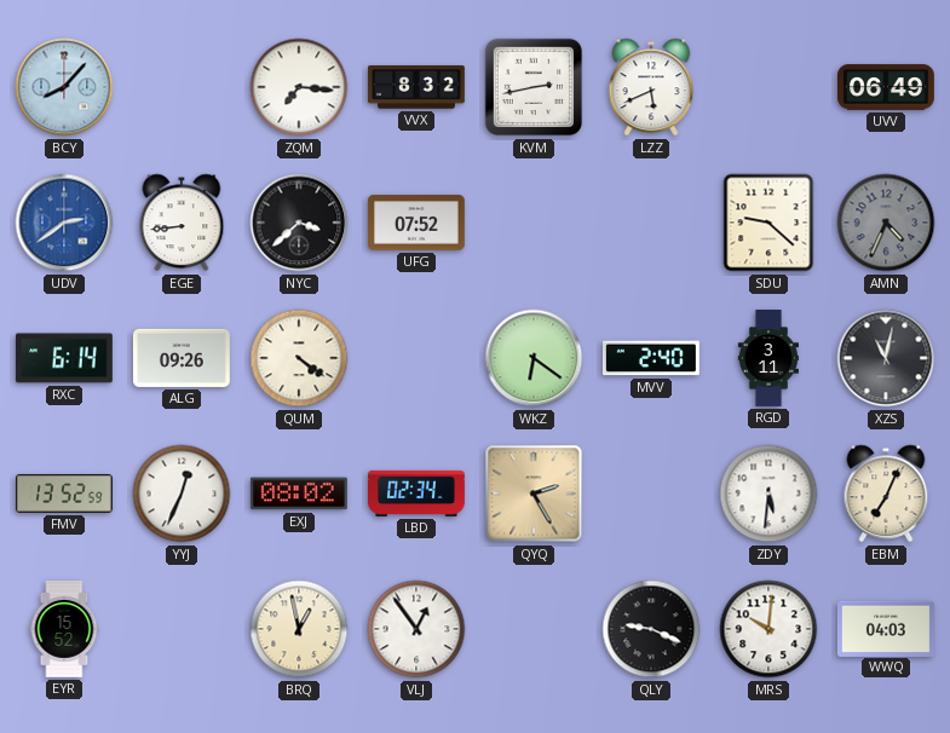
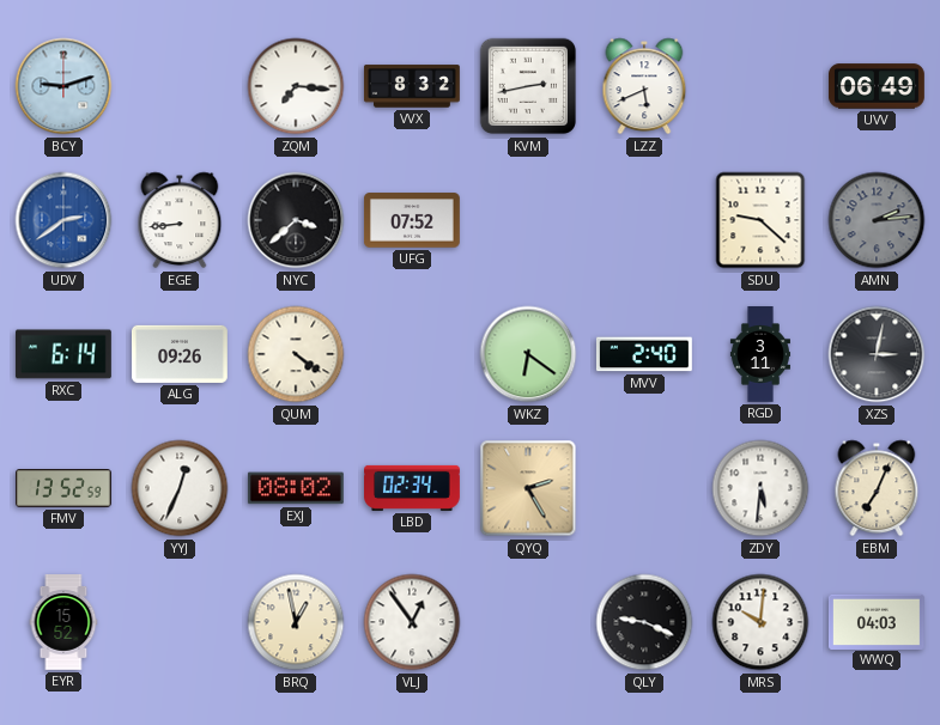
BCY: 8:07 -> 9:12 (63, 86)
AMN: 4:34 -> 2:14 (877, 220)
XZS: 11:02 -> 3:02 (877, 354)
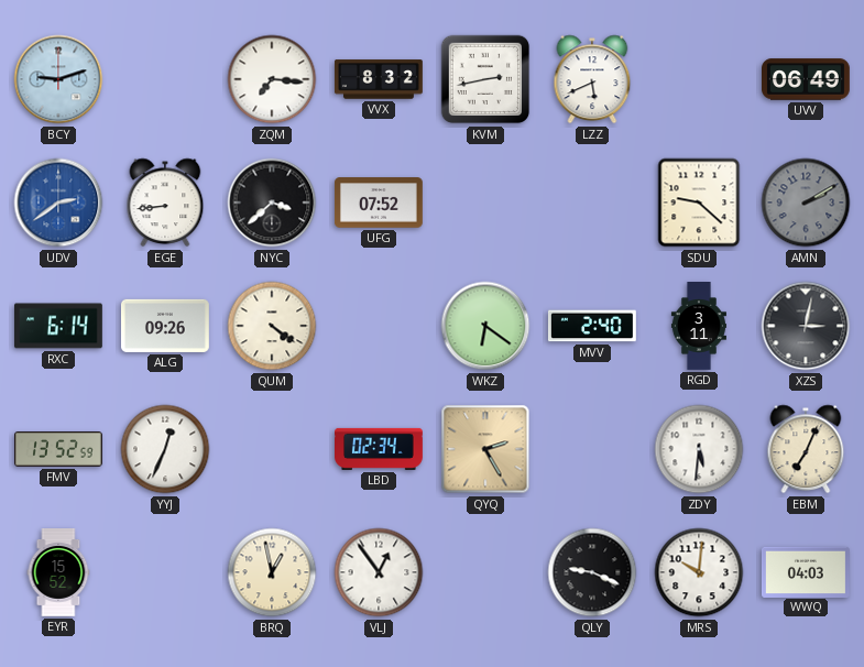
AMN: 2:14 -> 2:10 (806, 203)
EXJ: 08:02 -> none (296, 488)
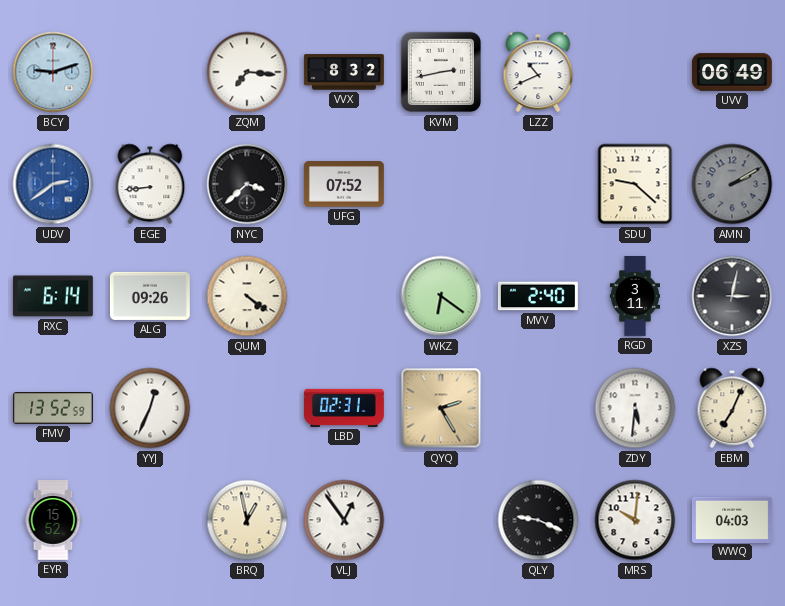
LZZ: 5:41 -> 10:41 (538, 72)
LBD: 02:34 -> 02:31 (345, 408)
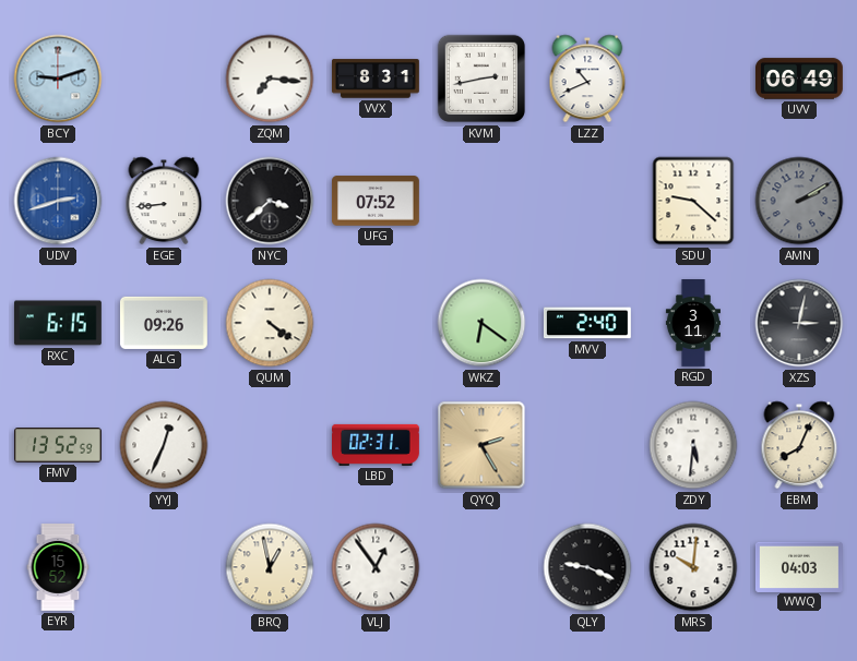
VVX: 8:32 -> 8:31 (376, 79)
UDV: 2:39 -> 2:42 (58, 201)
RXC: 6:14 -> 6:15 (58, 323)
EBM: 7:04 -> 8:04 (799, 445)
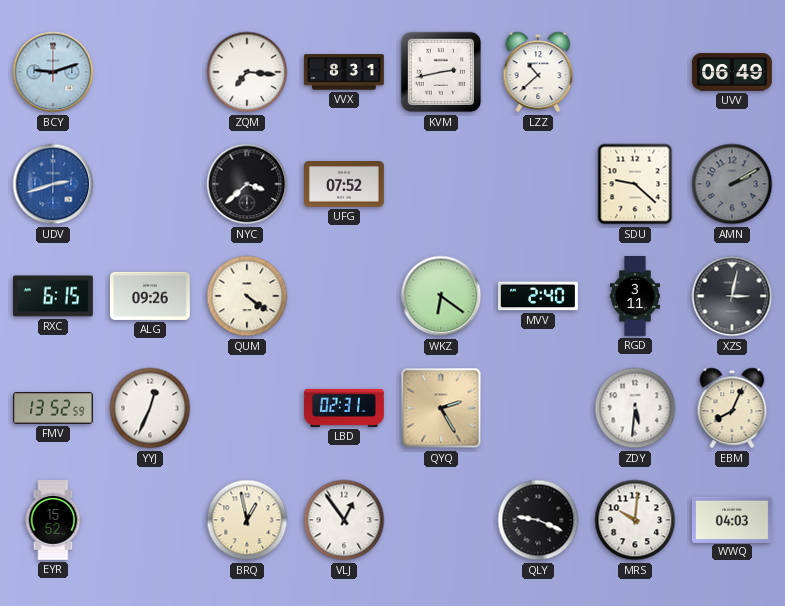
LZZ: 10:41 -> 10:38 (538, 72)
EGE: 8:44 -> none (164, 201)
